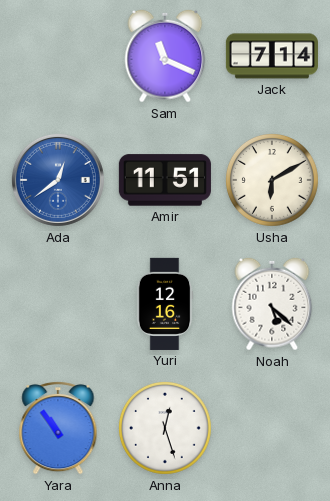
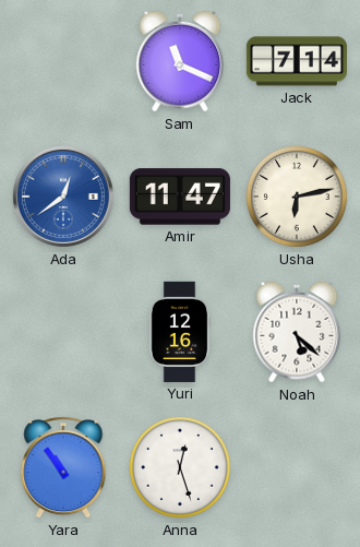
Amir: 11:51 -> 11:47 (180, 197)
Usha: 6:10 -> 6:13 (297, 197)
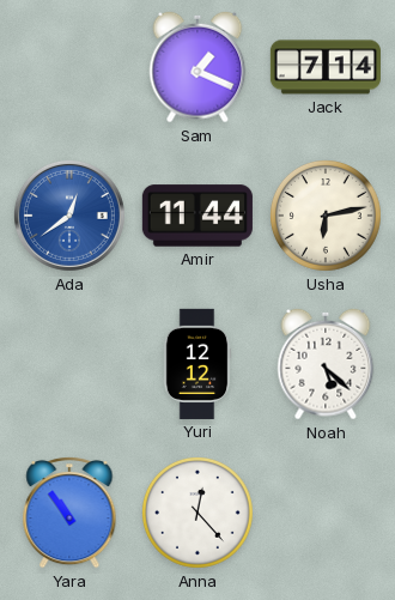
Sam: 11:19 -> 1:19 (197, 67)
Amir: 11:47 -> 11:44 (197, 216)
Yuri: 12:16 -> 12:12 (197, 364)
Anna: 12:27 -> 12:23 (197, 513)
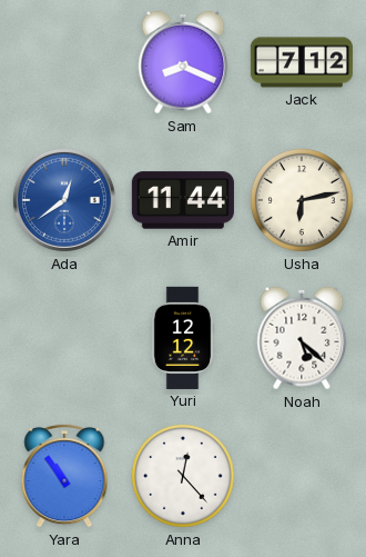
Sam: 1:19 -> 8:19 (183, 62)
Jack: 7:14 -> 7:12 (302, 62)
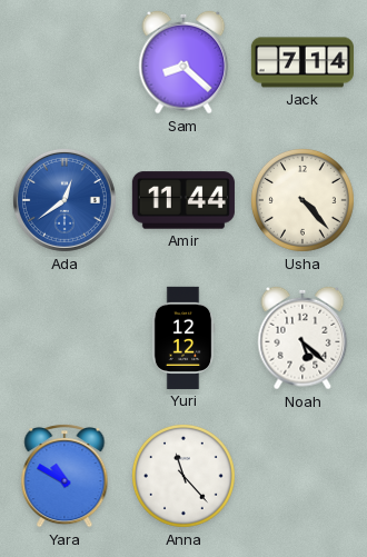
Sam: 8:19 -> 8:22 (183, 62)
Jack: 7:12 -> 7:14 (302, 62)
Usha: 6:13 -> 4:23 (302, 200)
Yara: 10:54 -> 10:50 (65, 476)
Anna: 12:23 -> 11:23 (183, 476)
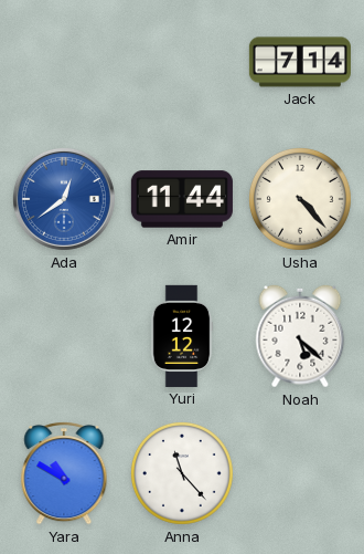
Sam: 8:22 -> none (183, 62)
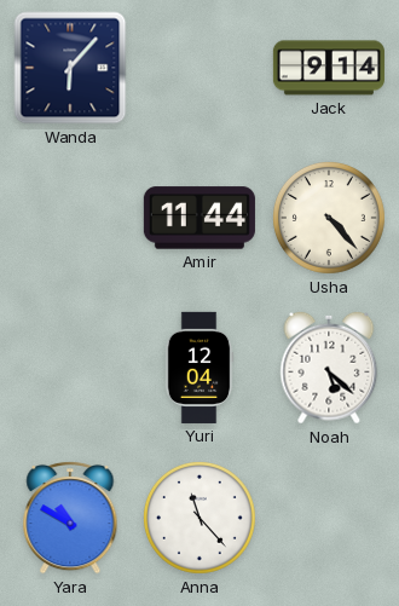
Wanda: none -> 6:07 (70, 68)
Jack: 7:14 -> 9:14 (329, 68)
Ada: 12:39 -> none (64, 199)
Yuri: 12:12 -> 12:04 (199, 368)
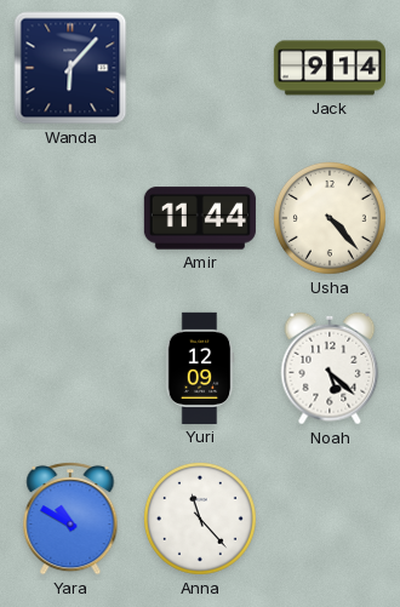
Yuri: 12:04 -> 12:09 (200, 368)
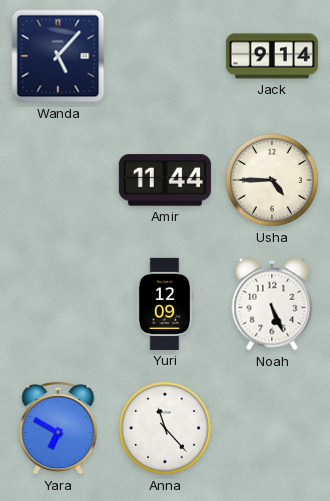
Wanda: 6:07 -> 5:07 (58, 56)
Usha: 4:23 -> 4:45 (272, 180)
Noah: 5:22 -> 5:26 (272, 304)
Yara: 10:50 -> 6:50 (58, 428)
